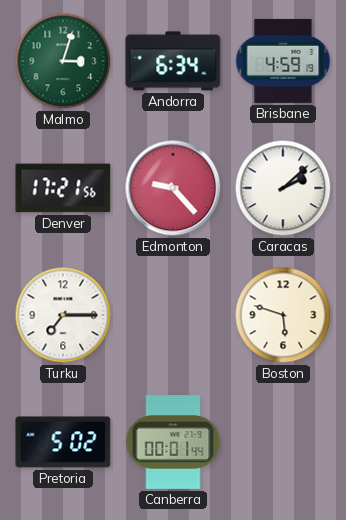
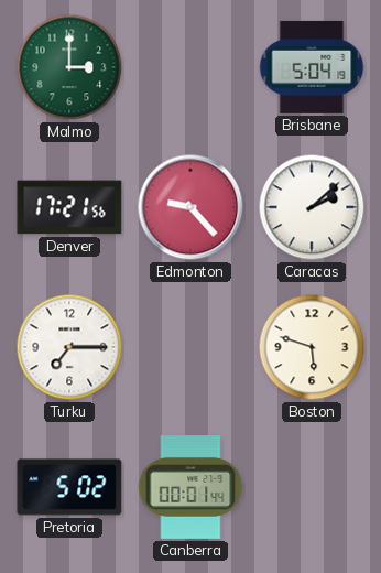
Malmo: 3:03 -> 3:00 (69, 67)
Andorra: 6:34 -> none (173, 61)
Brisbane: 4:59 -> 5:04 (312, 67)
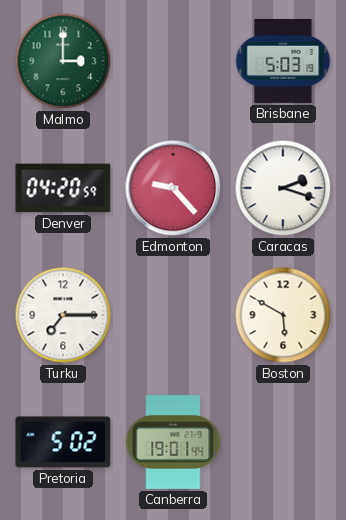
Brisbane: 5:04 -> 5:03 (283, 61)
Denver: 17:21 -> 04:20 (63, 188)
Caracas: 2:08 -> 2:18 (283, 188)
Boston: 5:48 -> 5:50 (283, 315)
Canberra: 00:01 -> 19:01 (173, 443)
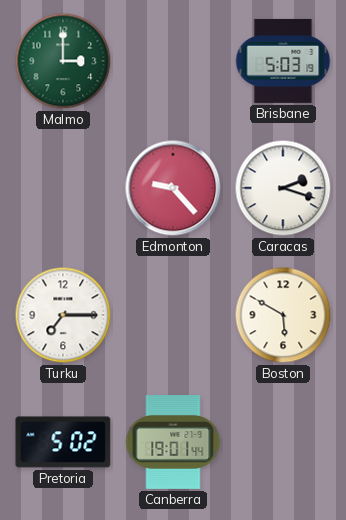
Denver: 04:20 -> none (63, 188)
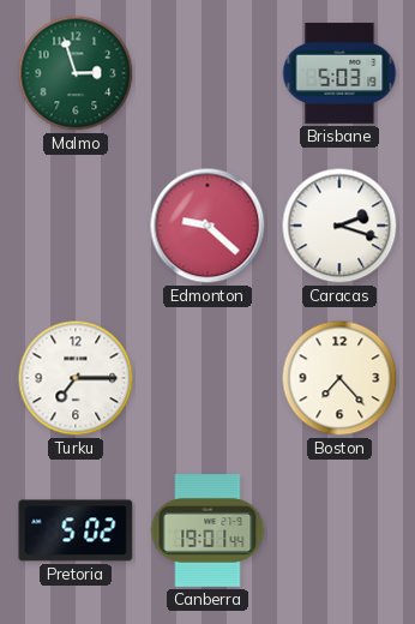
Malmo: 3:00 -> 2:57 (76, 73)
Edmonton: 9:23 -> 9:22 (207, 226)
Boston: 5:50 -> 7:23 (339, 378)
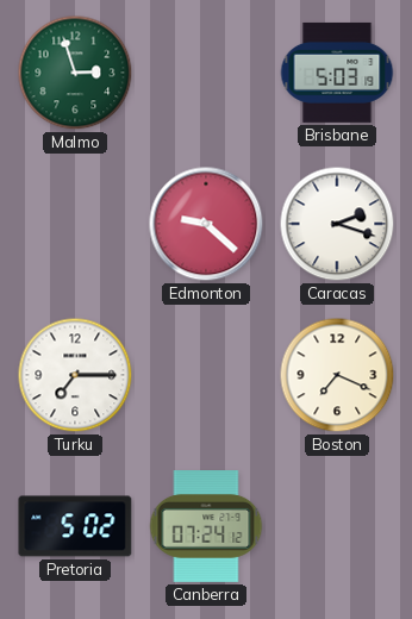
Boston: 7:23 -> 7:19 (337, 375)
Canberra: 19:01 -> 07:24 (206, 527)
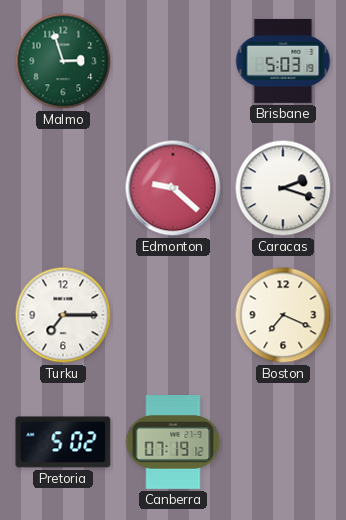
Canberra: 07:24 -> 07:19 (173, 443)
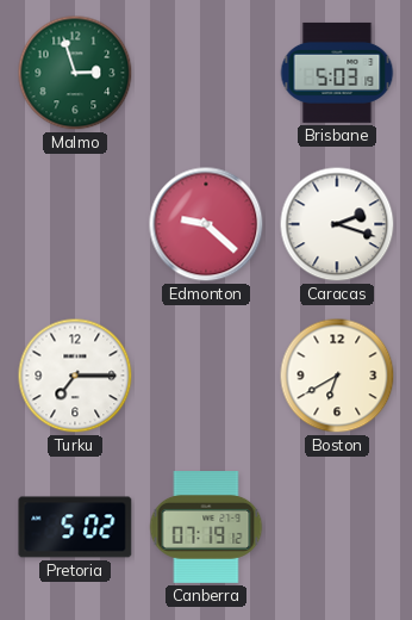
Boston: 7:19 -> 6:40 (337, 376)
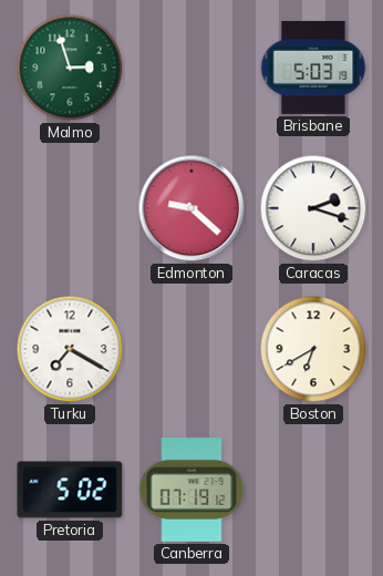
Turku: 7:15 -> 7:20 (70, 349)
